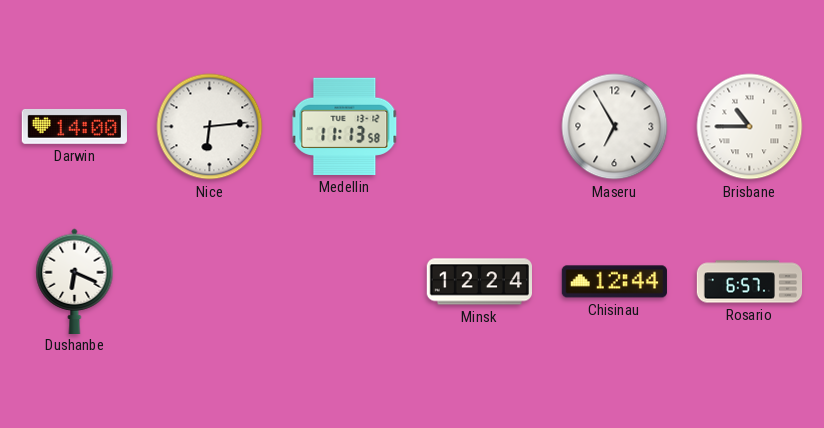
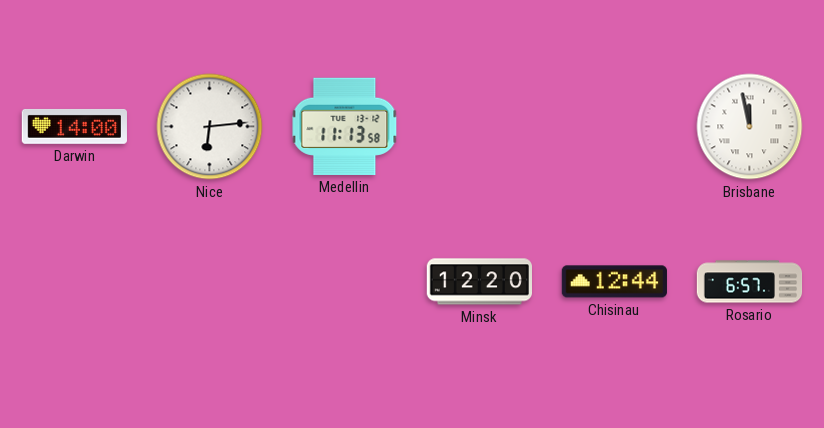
Maseru: 6:55 -> none (615, 127)
Brisbane: 10:45 -> 11:58 (750, 127)
Dushanbe: 6:19 -> none (75, 281)
Minsk: 12:24 -> 12:20 (479, 282)
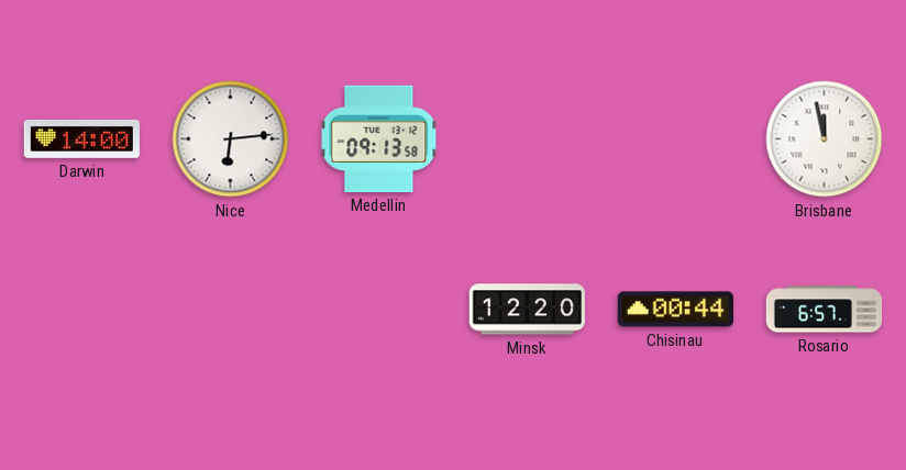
Medellin: 11:13 -> 09:13 (379, 138)
Chisinau: 12:44 -> 00:44 (675, 310)
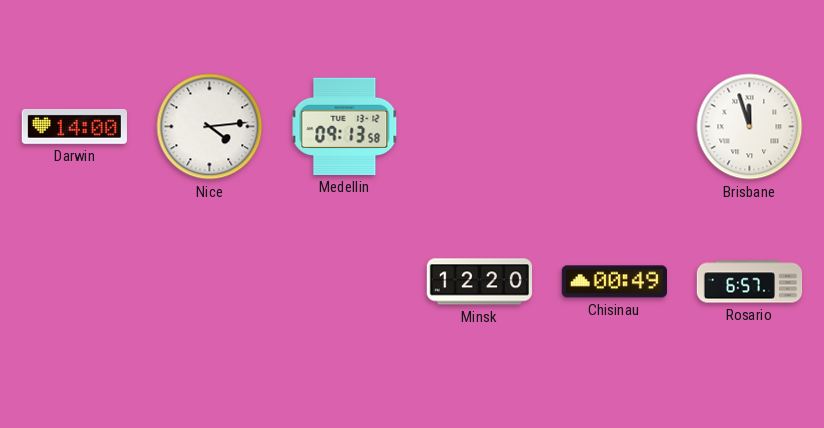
Nice: 6:14 -> 4:14 (210, 127)
Brisbane: 11:58 -> 11:57 (750, 127)
Chisinau: 00:44 -> 00:49 (614, 282)
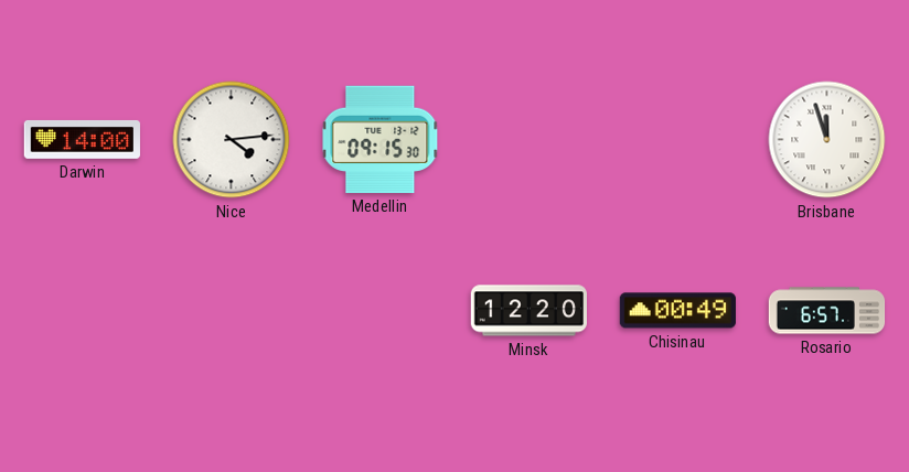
Medellin: 09:13 -> 09:15 (381, 139)
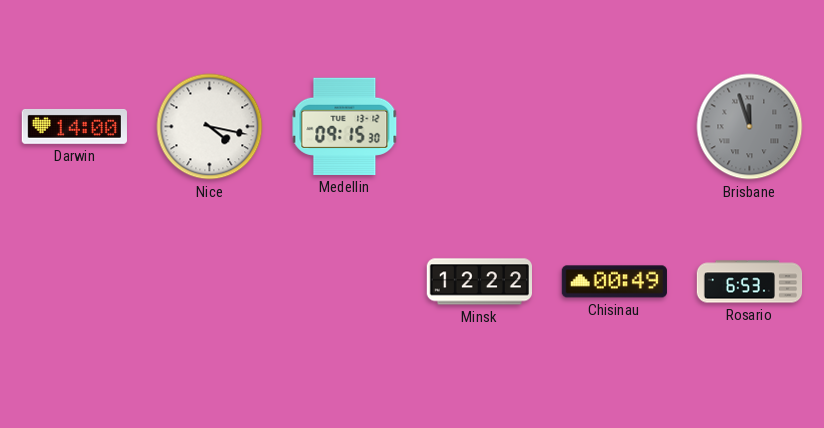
Nice: 4:14 -> 4:17 (210, 127)
Brisbane dial: white -> grey (750, 127)
Minsk: 12:20 -> 12:22 (479, 282)
Rosario: 6:57 -> 6:53 (750, 282)
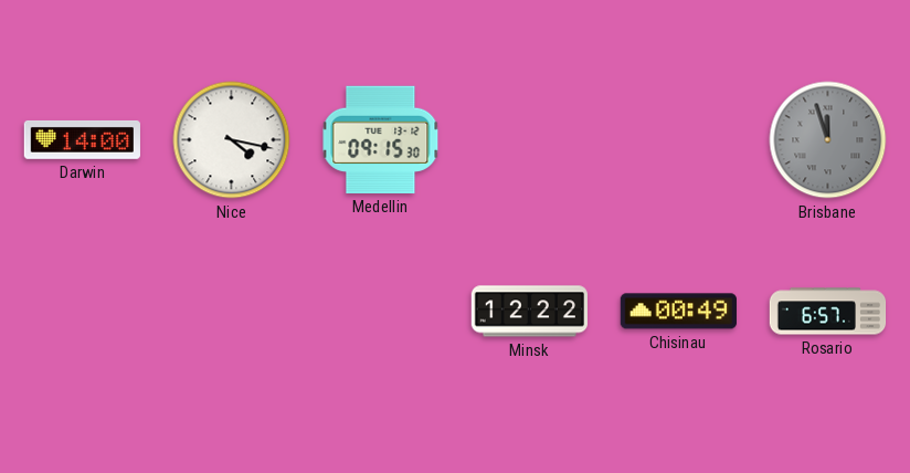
Rosario: 6:53 -> 6:57 (828, 312)
